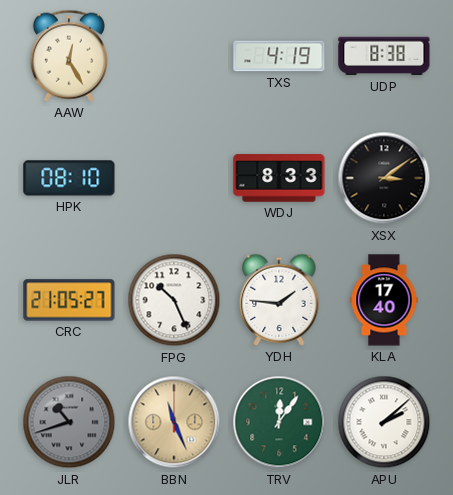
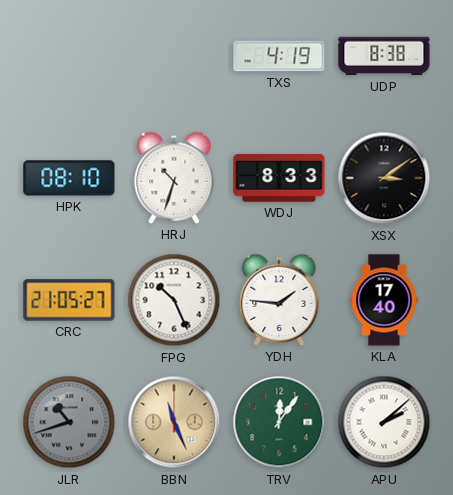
AAW: 12:25 -> none (69, 56)
HRJ: none -> 10:33 (174, 178)
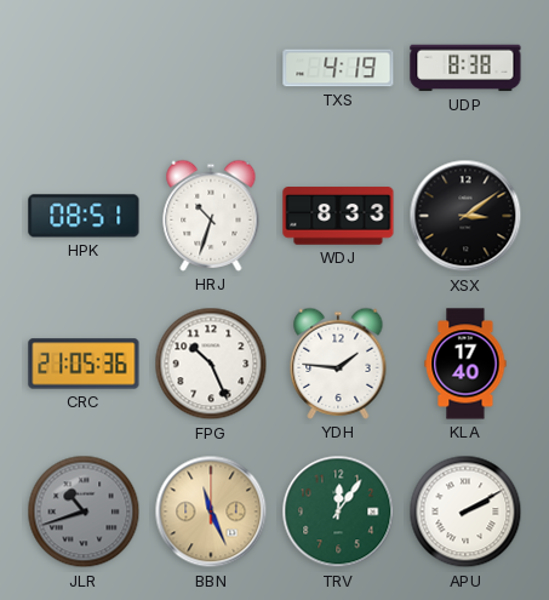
HPK: 08:10 -> 08:51 (84, 216)
CRC: 21:05:27 -> 21:05:36 (84, 364)
APU: 2:08 -> 2:10 (465, 512)
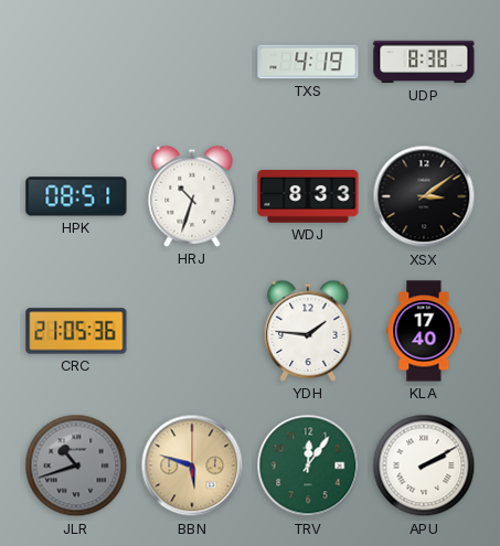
FPG: 10:26 -> none (211, 364)
BBN: 11:26 -> 5:48 (192, 465)
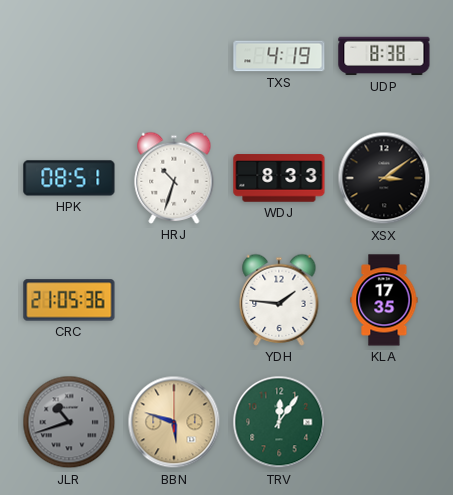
KLA: 17:40 -> 17:35 (384, 300)
APU: 2:10 -> none (424, 465)
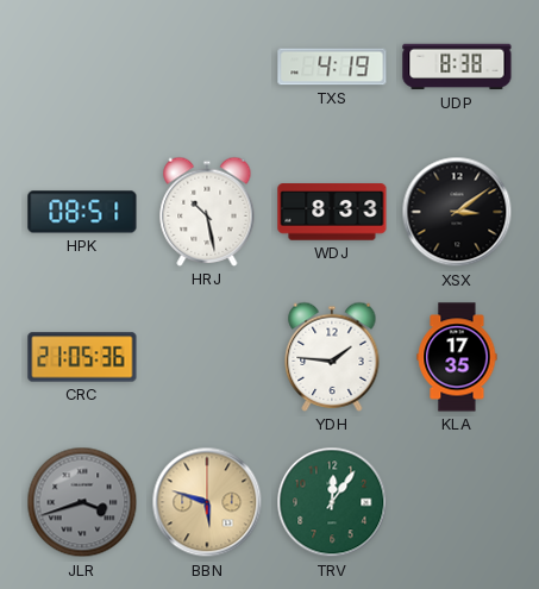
HRJ: 10:33 -> 10:28 (207, 212)
JLR: 10:42 -> 3:42 (82, 502)
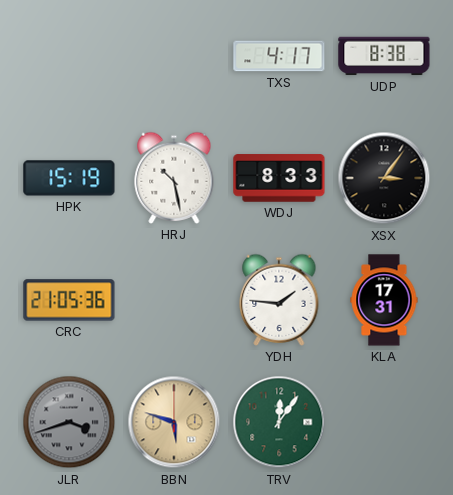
TXS: 4:19 -> 4:17 (279, 56)
HPK: 08:51 -> 15:19 (69, 178)
XSX: 3:09 -> 3:06 (384, 178)
KLA: 17:35 -> 17:31 (384, 300)
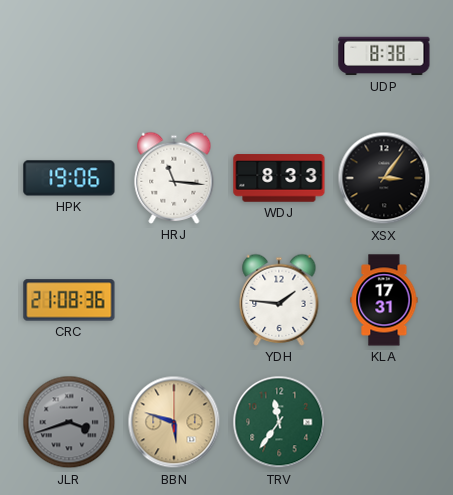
TXS: 4:17 -> none (279, 56)
HPK: 15:19 -> 19:06 (69, 178)
HRJ: 10:28 -> 11:16 (174, 178)
CRC: 21:05 -> 21:08 (69, 300)
TRV: 12:06 -> 11:36 (279, 422)
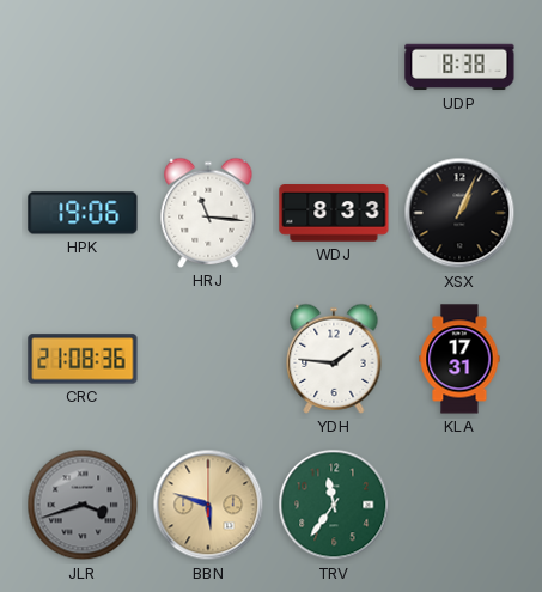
XSX: 3:06 -> 1:04 (459, 213)
